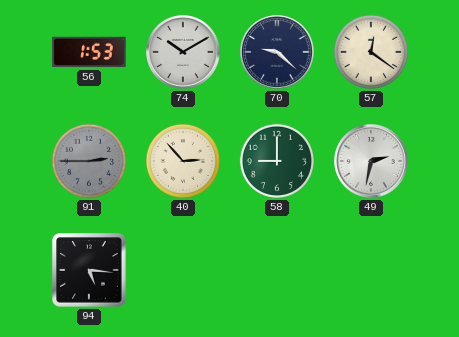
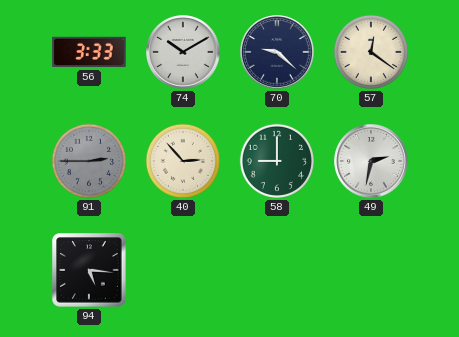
56: 1:53 -> 3:33 (89, 52)
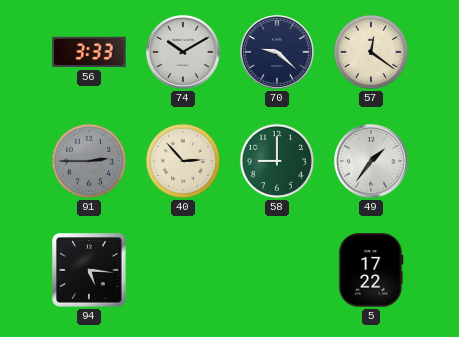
49: 2:32 -> 1:36 (371, 161)
5: none -> 17:22 (371, 270)
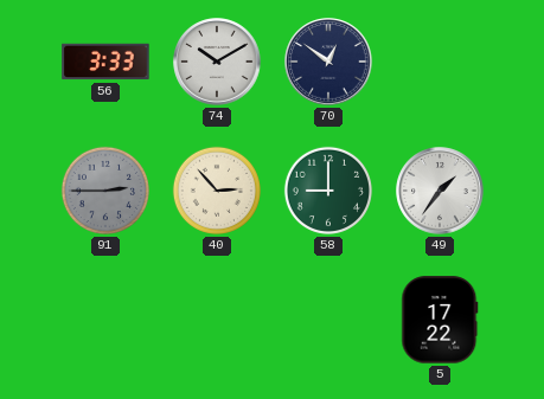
70: 9:22 -> 12:51 (328, 62)
57: 12:21 -> none (371, 52)
94: 5:16 -> none (89, 270)
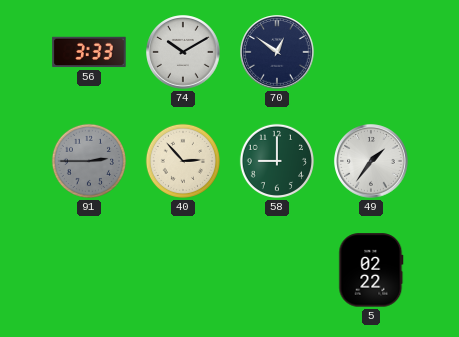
5: 17:22 -> 02:22 (371, 270)
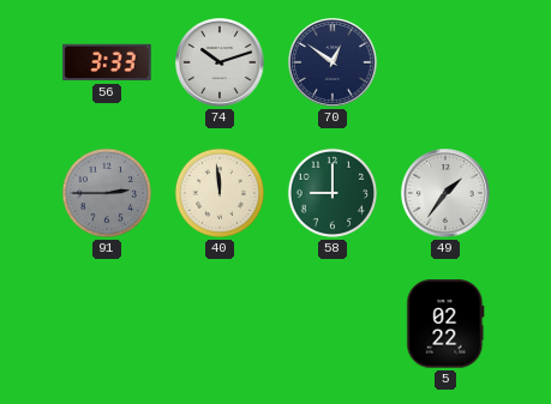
74: 10:10 -> 10:12 (220, 62)
40: 2:53 -> 11:59 (220, 193)
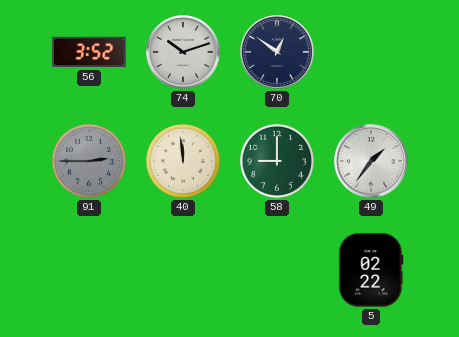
56: 3:33 -> 3:52 (89, 52)
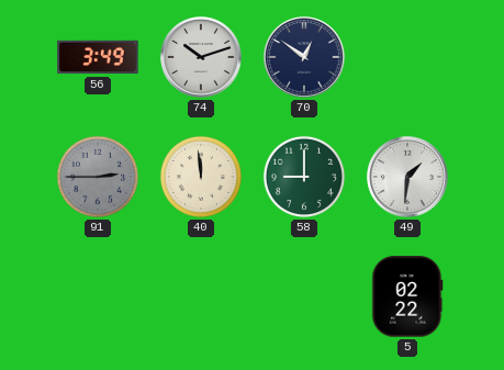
56: 3:52 -> 3:49 (98, 57)
49: 1:36 -> 1:31 (407, 177)
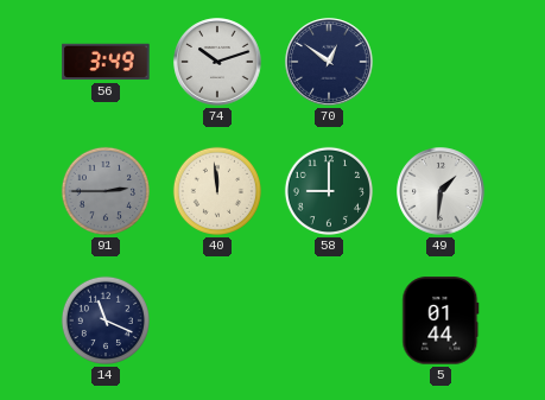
14: none -> 11:19 (106, 320)
5: 02:22 -> 01:44 (441, 320)
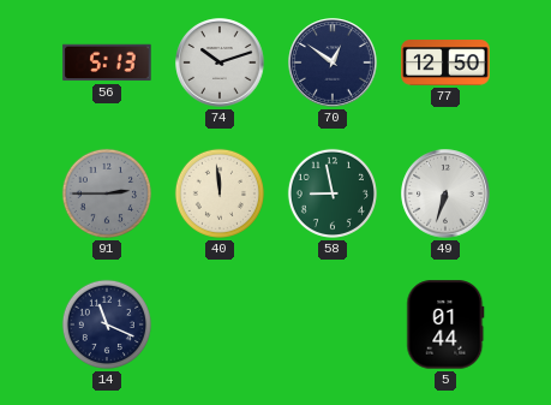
56: 3:49 -> 5:13 (107, 62)
77: none -> 12:50 (445, 62)
58: 9:00 -> 8:58 (333, 193)
49: 1:31 -> 6:33 (445, 193)
